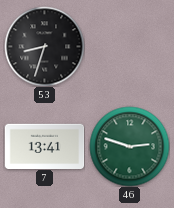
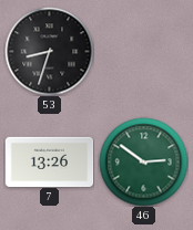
7: 13:41 -> 13:26 (49, 161)
46: 2:48 -> 2:51 (143, 161)
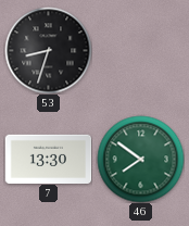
7: 13:26 -> 13:30 (48, 159)
46: 2:51 -> 7:51 (140, 159)
